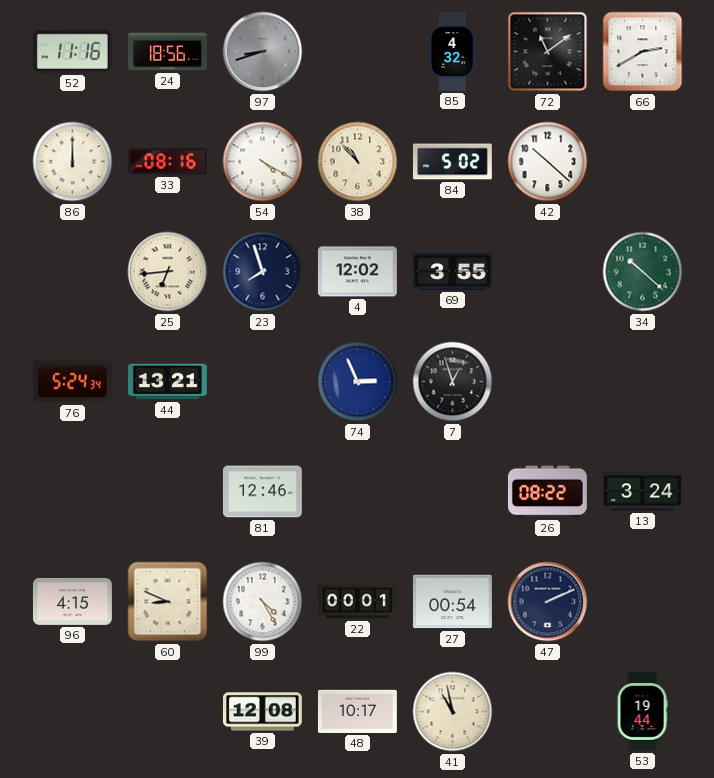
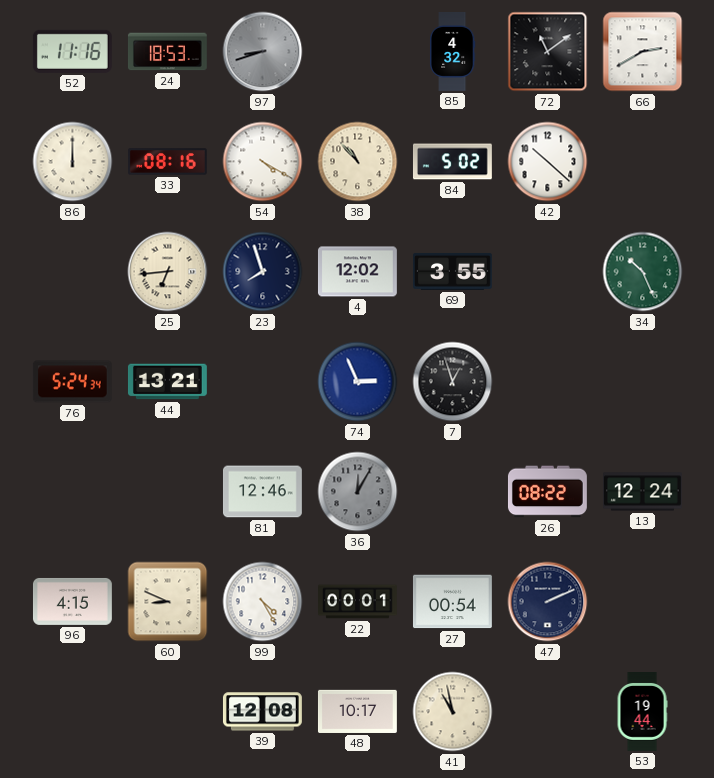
24: 18:56 -> 18:53 (167, 52)
34: 10:22 -> 10:26 (643, 272)
36: none -> 12:05 (358, 492)
13: 3:24 -> 12:24 (643, 492)
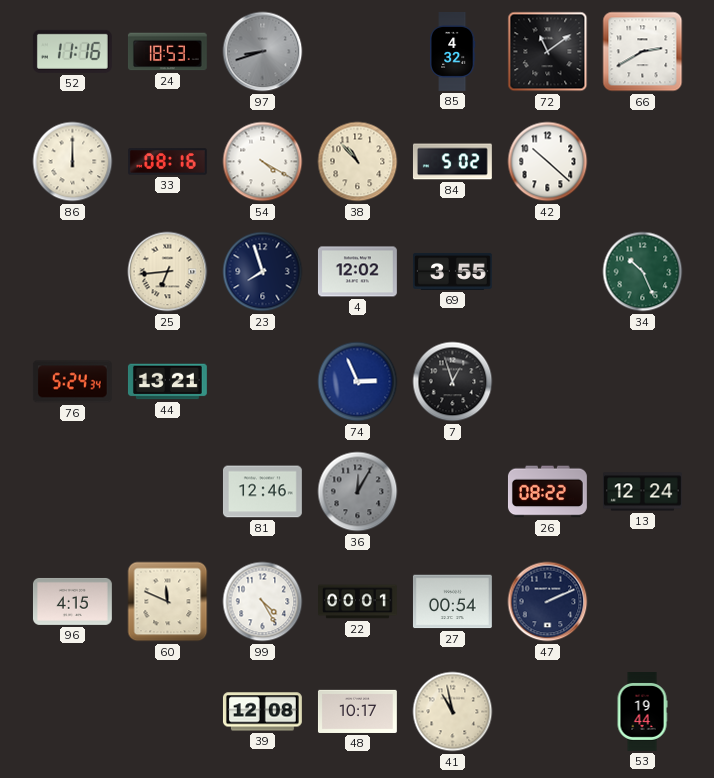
60: 8:49 -> 11:49 (168, 602)
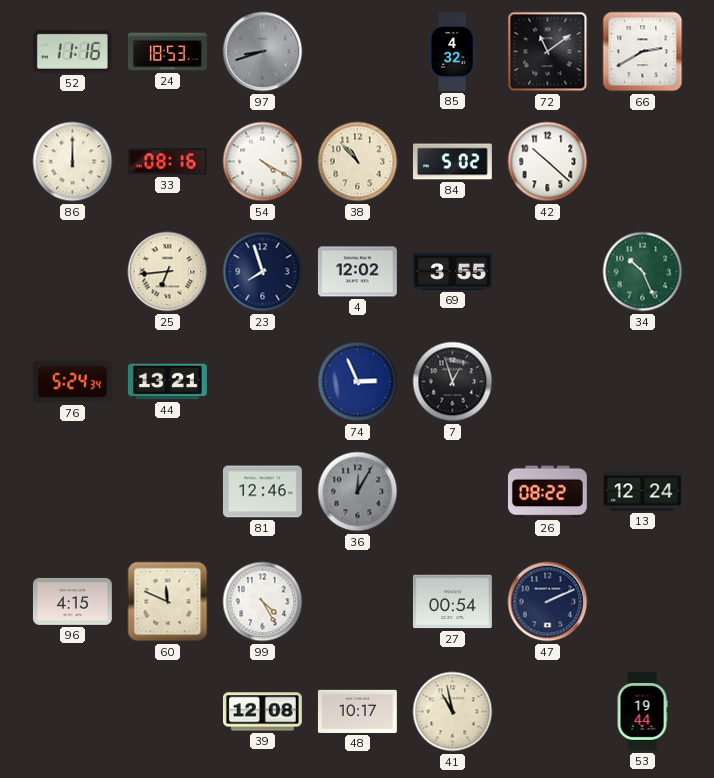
22: 00:01 -> none (358, 602)
